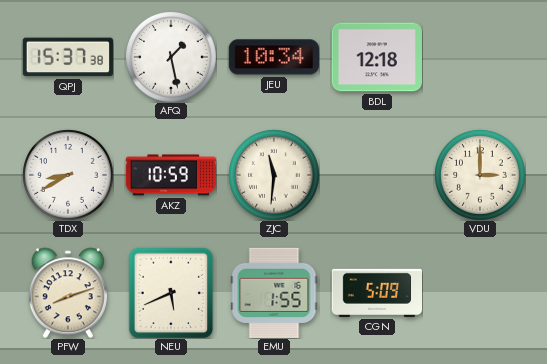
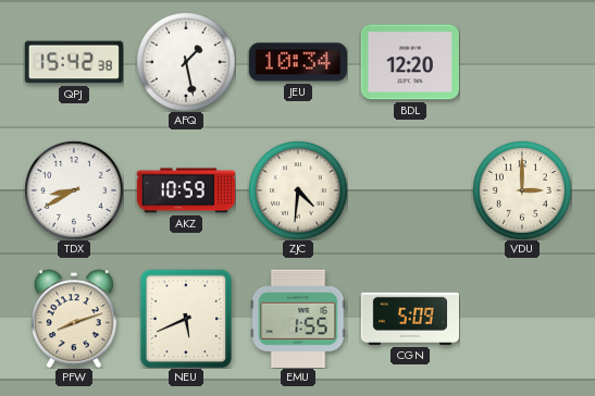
QPJ: 15:37 -> 15:42 (74, 62)
BDL: 12:18 -> 12:20 (409, 62)
ZJC: 11:31 -> 4:31 (298, 190)
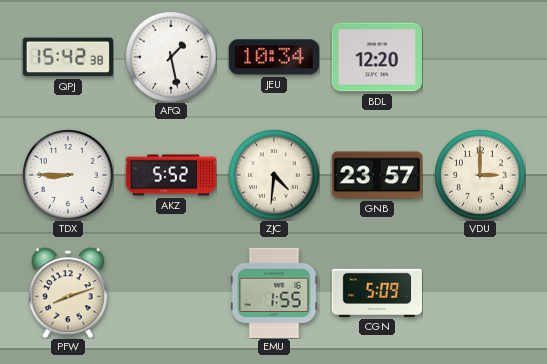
TDX: 8:40 -> 8:45 (68, 175)
AKZ: 10:59 -> 5:52 (170, 175)
GNB: none -> 23:57 (376, 175)
NEU: 5:41 -> none (186, 319)
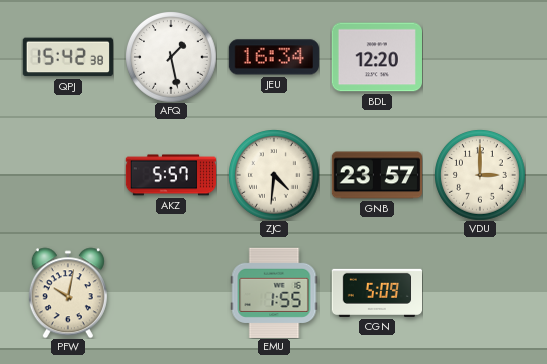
JEU: 10:34 -> 16:34 (274, 57)
TDX: 8:45 -> none (68, 175)
AKZ: 5:52 -> 5:57 (170, 175)
PFW: 8:12 -> 10:02 (68, 293)
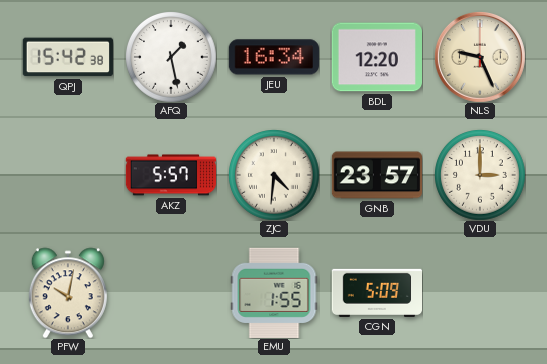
NLS: none -> 9:26 (480, 57)
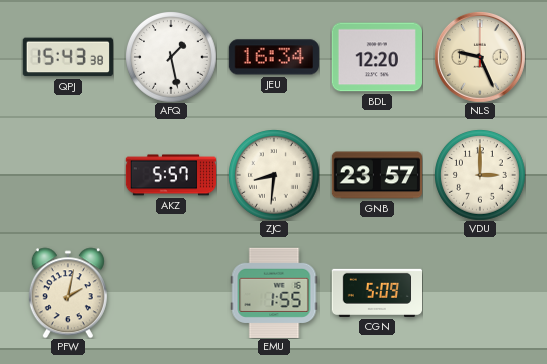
QPJ: 15:42 -> 15:43 (68, 57)
ZJC: 4:31 -> 8:31 (274, 175)
PFW: 10:02 -> 2:02 (68, 293)
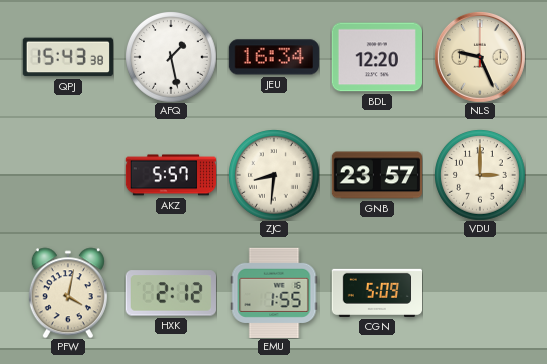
PFW: 2:02 -> 4:02 (68, 293)
HXK: none -> 2:12 (171, 293)
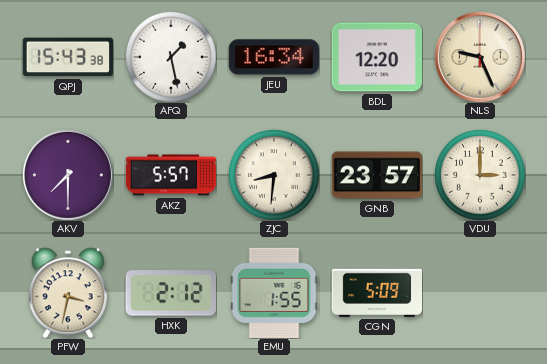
AKV: none -> 7:30 (68, 175)
PFW: 4:02 -> 3:32 (68, 293)
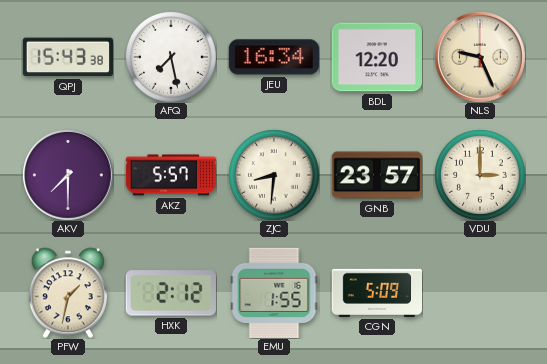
AFQ: 1:28 -> 7:28 (171, 57)
PFW: 3:32 -> 1:32 (68, 293)
